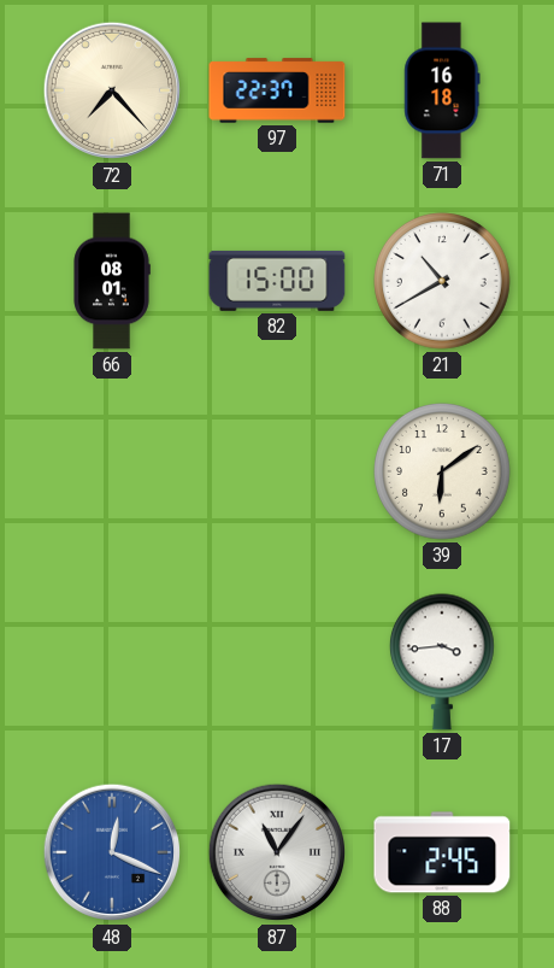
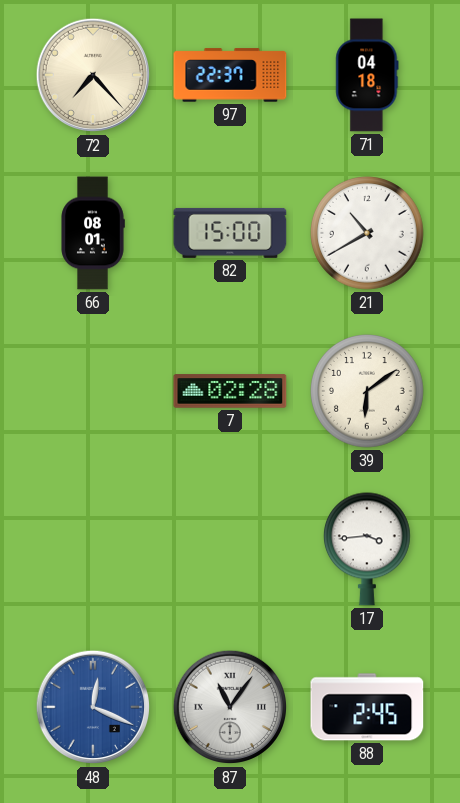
71: 16:18 -> 04:18 (367, 75)
7: none -> 02:28 (230, 391)
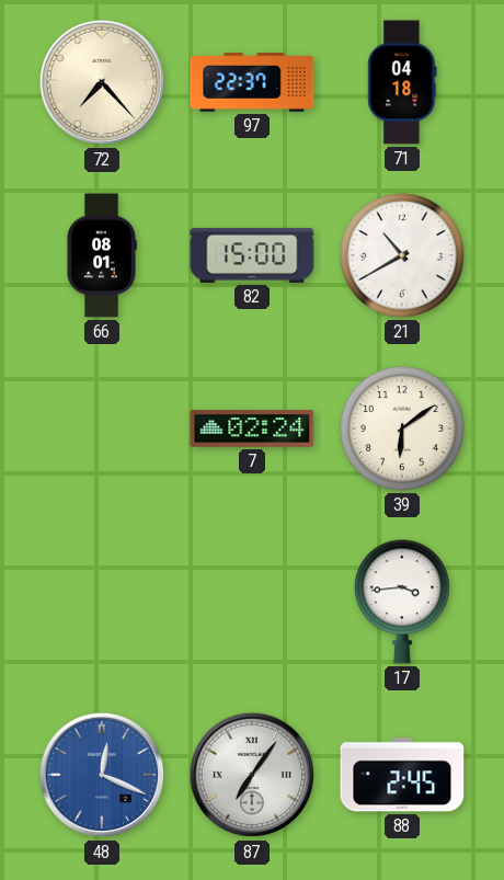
7: 02:28 -> 02:24 (252, 428)
87: 11:06 -> 7:06 (251, 775)
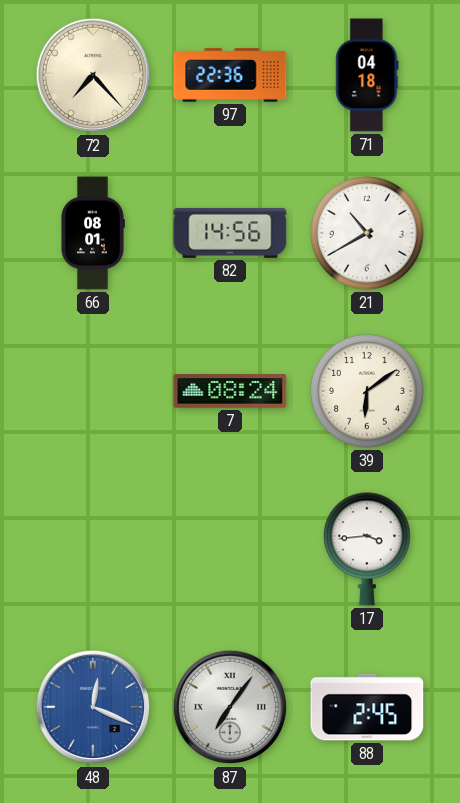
97: 22:37 -> 22:36 (230, 75)
82: 15:00 -> 14:56 (230, 233)
7: 02:24 -> 08:24 (230, 391)
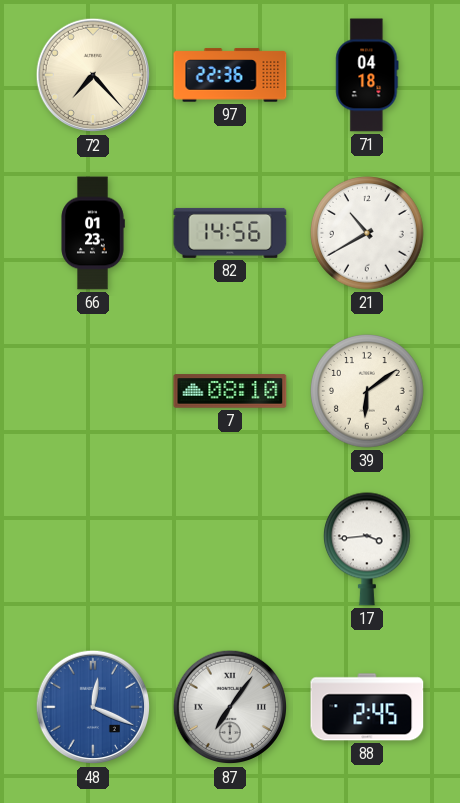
66: 08:01 -> 01:23 (93, 233)
7: 08:24 -> 08:10 (230, 391)
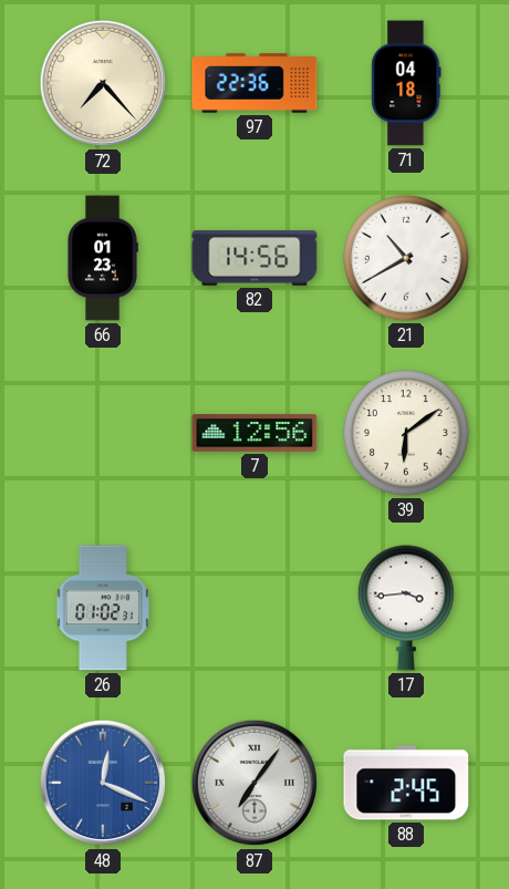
7: 08:10 -> 12:56 (254, 433)
26: none -> 01:02 (102, 608)
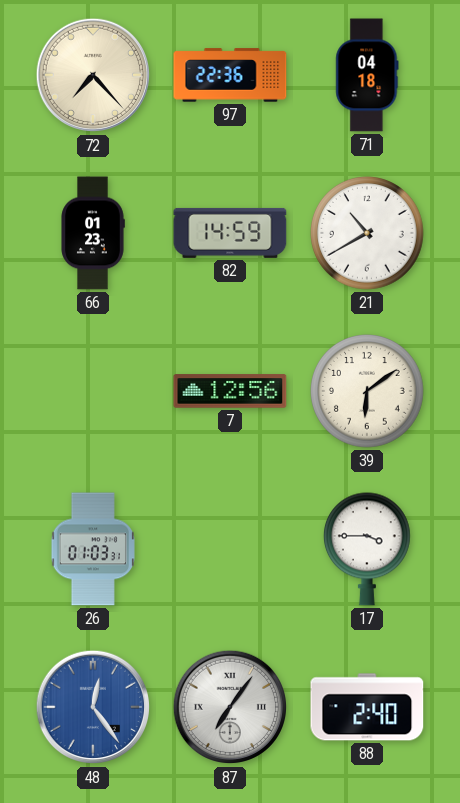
82: 14:56 -> 14:59 (230, 233)
26: 01:02 -> 01:03 (92, 549)
17: 3:44 -> 3:45 (367, 549)
48: 12:19 -> 12:24 (92, 707)
88: 2:45 -> 2:40 (367, 707)
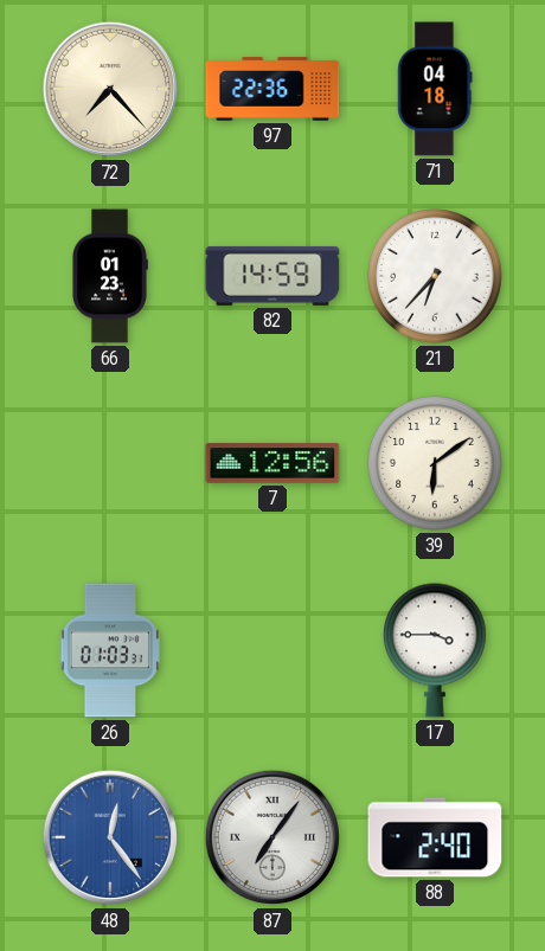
21: 10:40 -> 6:37 (436, 277)
